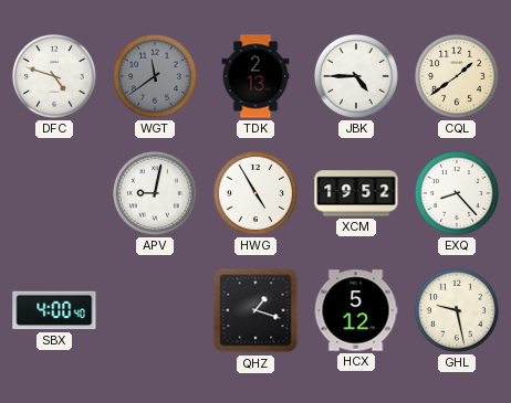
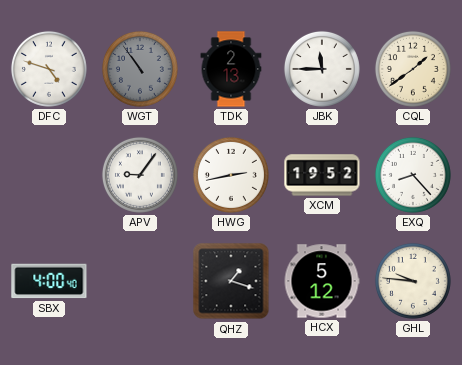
WGT: 11:39 -> 10:54 (140, 69)
JBK: 4:45 -> 11:45 (322, 69)
APV: 9:02 -> 9:06 (140, 175)
HWG: 4:55 -> 2:43 (231, 175)
GHL: 9:28 -> 9:46 (413, 281)
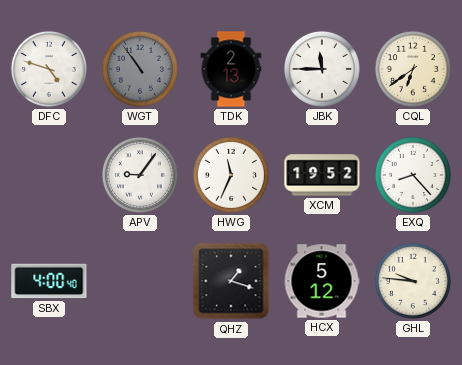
CQL: 1:39 -> 6:39 (413, 69)
HWG: 2:43 -> 11:34 (231, 175)
